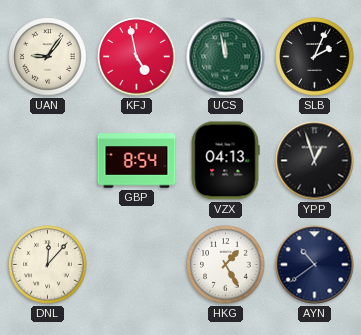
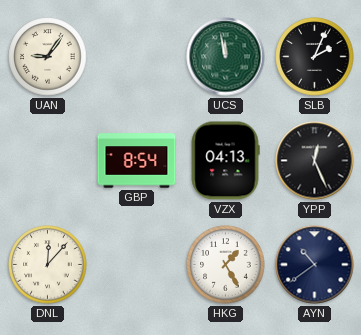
KFJ: 4:58 -> none (137, 57)
YPP: 12:57 -> 12:26 (315, 161)
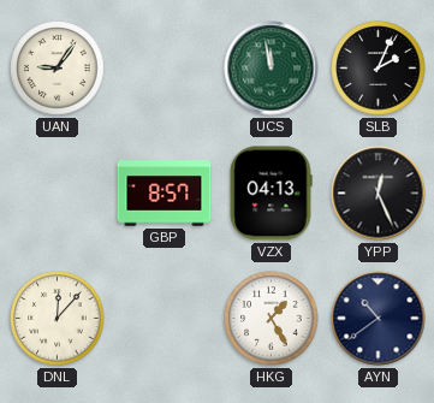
GBP: 8:54 -> 8:57 (165, 194)
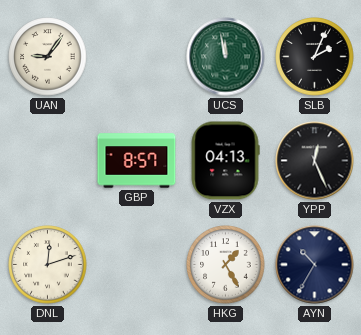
DNL: 12:07 -> 12:12 (48, 265)
AYN: 10:39 -> 10:35 (315, 265)
